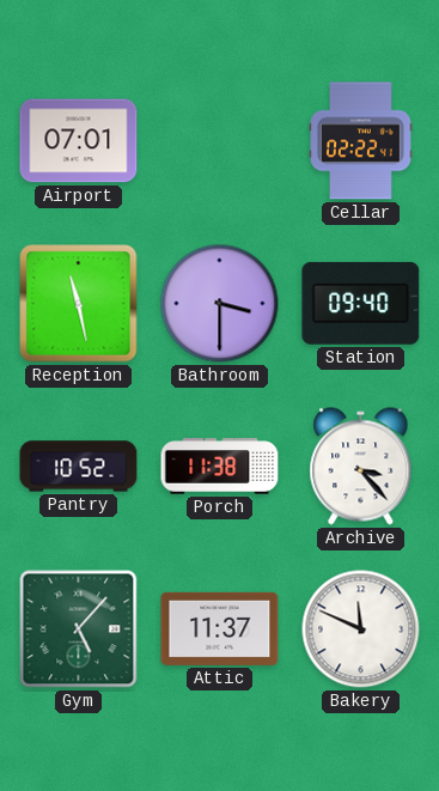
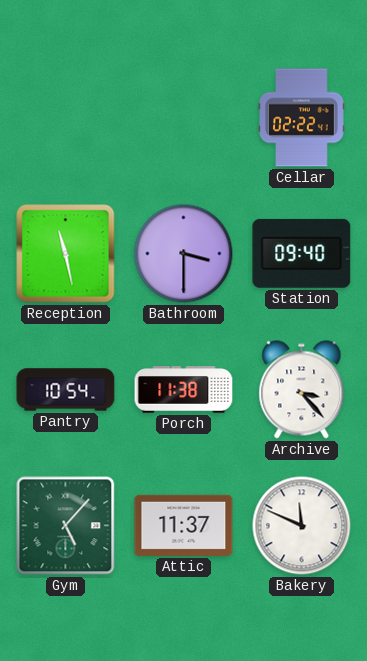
Airport: 07:01 -> none (79, 141)
Pantry: 10:52 -> 10:54 (66, 390)
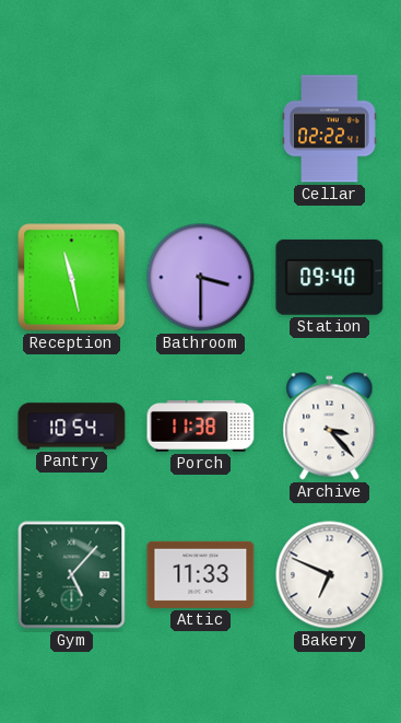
Attic: 11:37 -> 11:33 (201, 574)
Bakery: 11:49 -> 6:49 (330, 575)
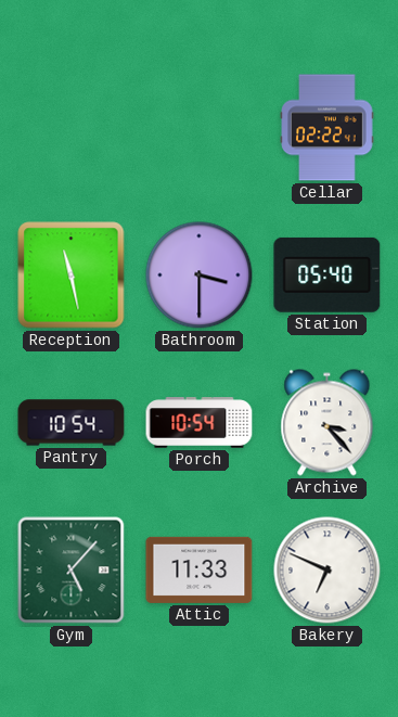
Station: 09:40 -> 05:40 (328, 274)
Porch: 11:38 -> 10:54 (200, 423)
